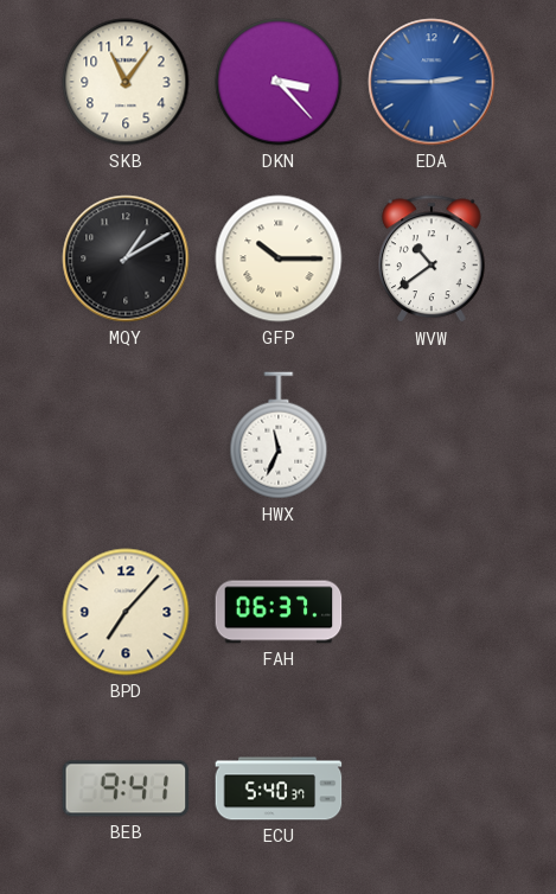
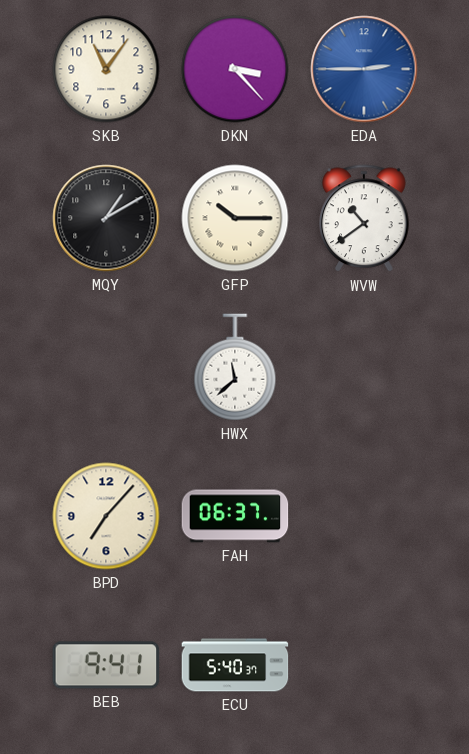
HWX: 11:34 -> 11:38 (235, 367)
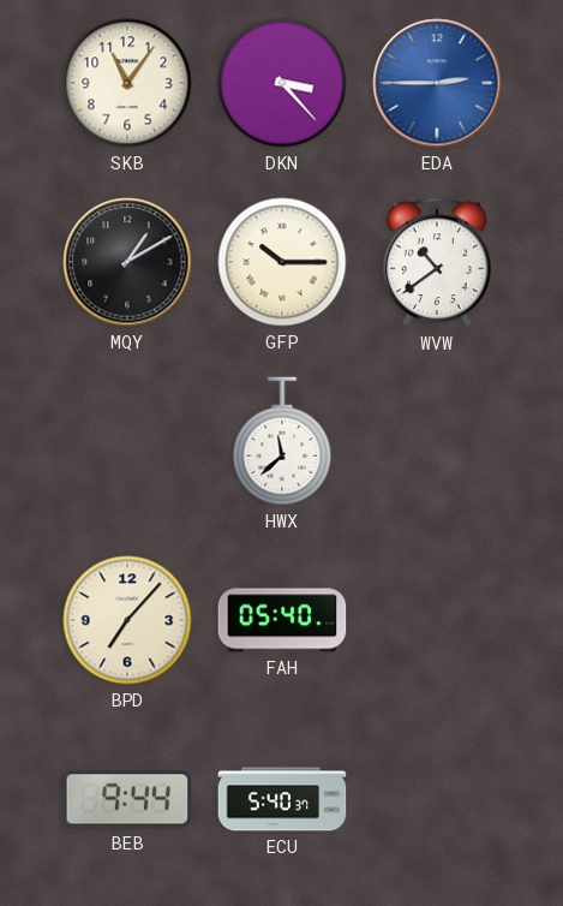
FAH: 06:37 -> 05:40 (282, 620)
BEB: 9:41 -> 9:44 (127, 799)
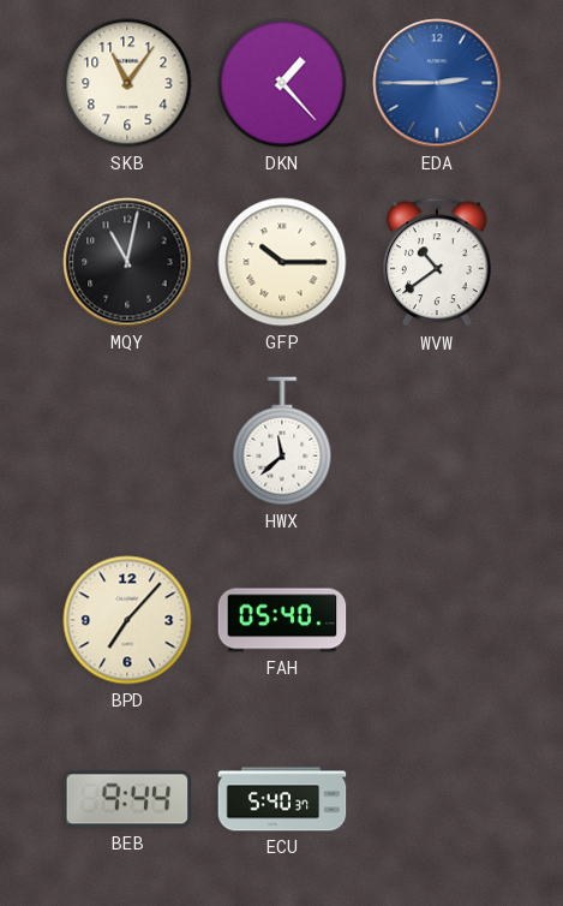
DKN: 3:23 -> 1:23 (282, 83)
MQY: 1:10 -> 11:02 (127, 262)
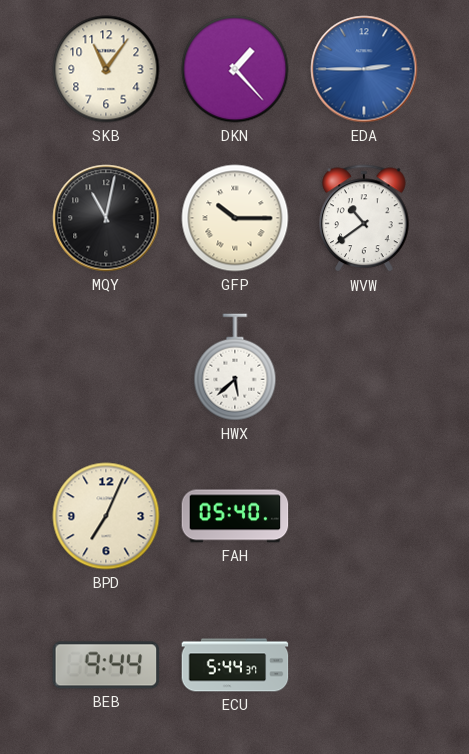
HWX: 11:38 -> 5:38 (235, 367)
BPD: 7:07 -> 7:04 (106, 516)
ECU: 5:40 -> 5:44 (235, 665)
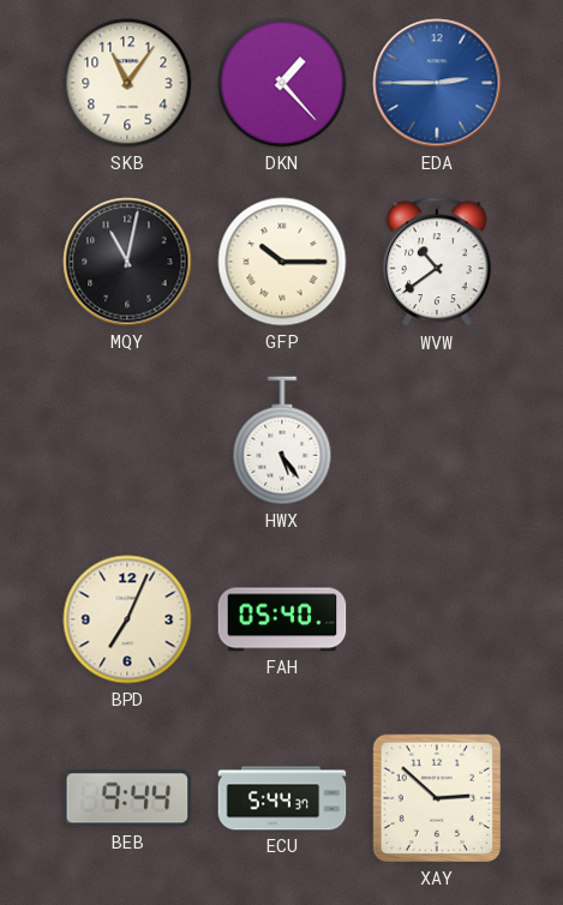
HWX: 5:38 -> 5:24 (282, 440)
XAY: none -> 2:52 (437, 798)
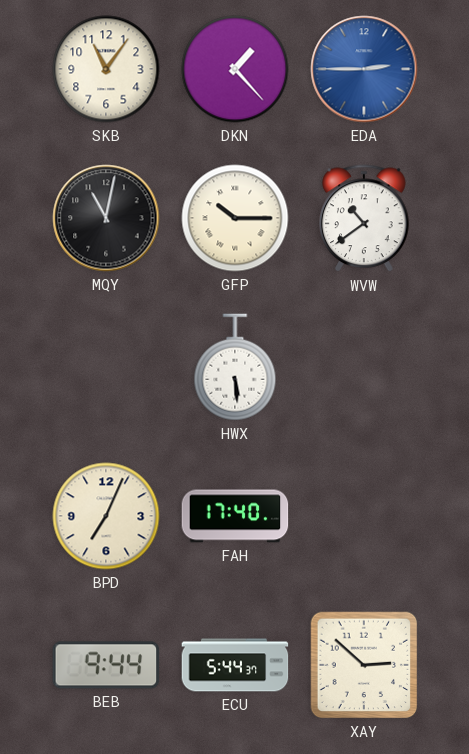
HWX: 5:24 -> 5:29 (235, 367)
FAH: 05:40 -> 17:40 (235, 516)
